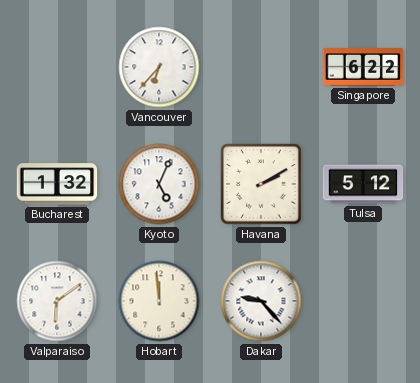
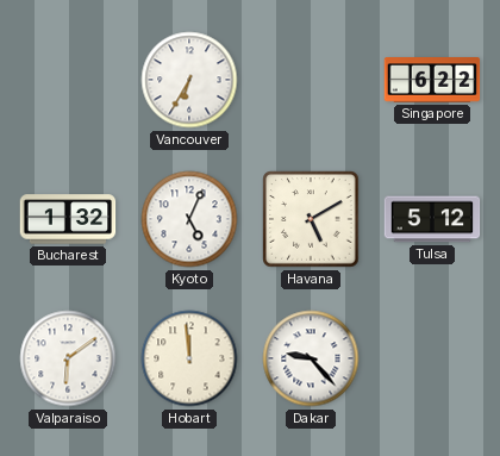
Vancouver: 6:37 -> 6:35 (189, 80)
Havana: 2:10 -> 5:10 (311, 219)
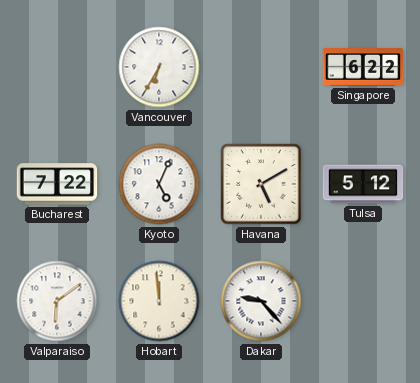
Bucharest: 1:32 -> 7:22 (57, 184)
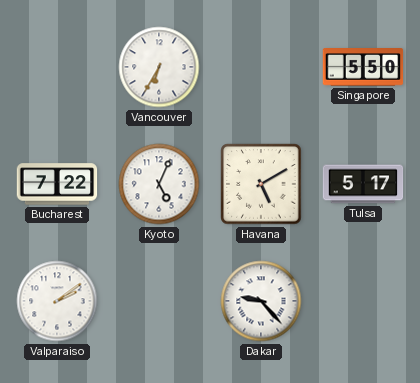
Singapore: 6:22 -> 5:50 (363, 67)
Tulsa: 5:12 -> 5:17 (363, 184)
Valparaiso: 6:09 -> 2:09 (57, 301)
Hobart: 11:59 -> none (159, 301)
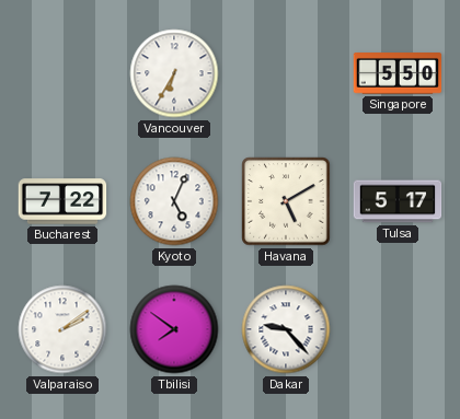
Tbilisi: none -> 7:51 (174, 329)
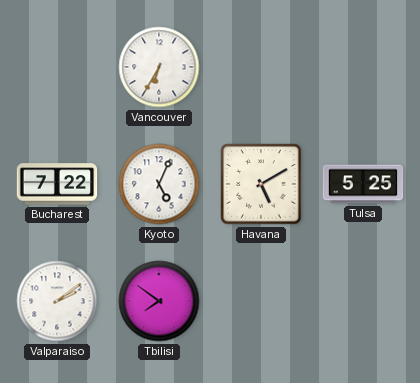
Singapore: 5:50 -> none (398, 73)
Tulsa: 5:17 -> 5:25 (363, 184)
Dakar: 9:23 -> none (286, 329)
